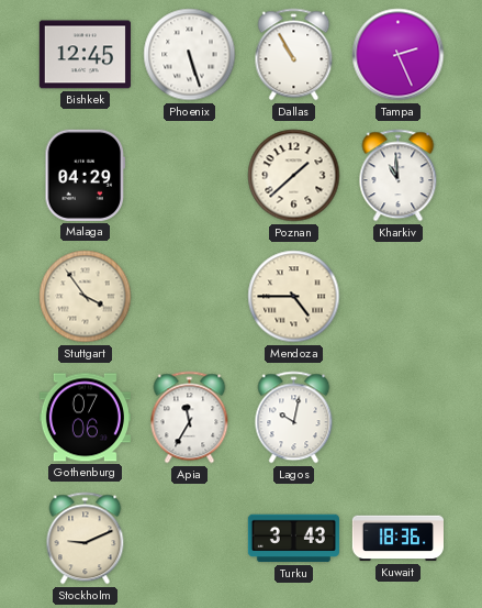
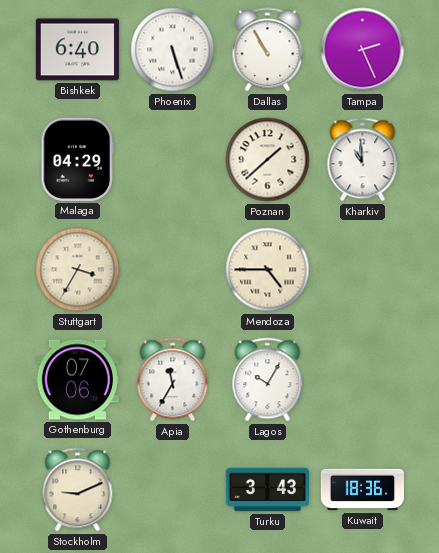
Bishkek: 12:45 -> 6:40 (77, 50)
Stuttgart: 3:54 -> 3:35 (78, 270)
Lagos: 10:02 -> 10:05 (268, 380)
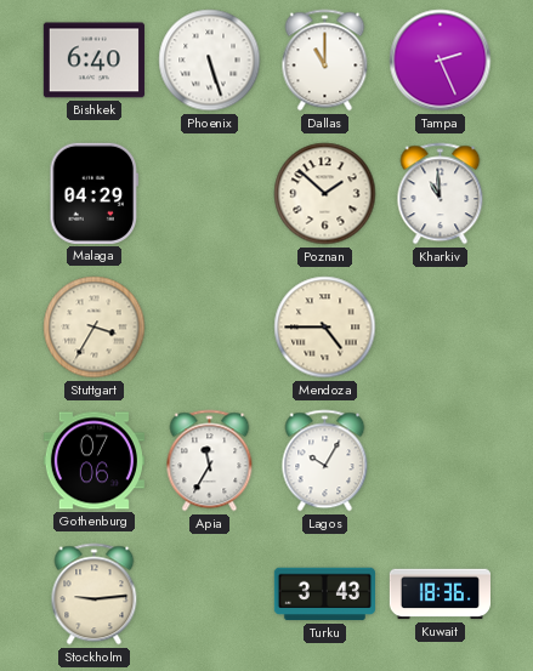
Dallas: 10:55 -> 11:00 (325, 61)
Poznan: 1:38 -> 1:52 (325, 194)
Stockholm: 9:11 -> 9:14 (95, 595)
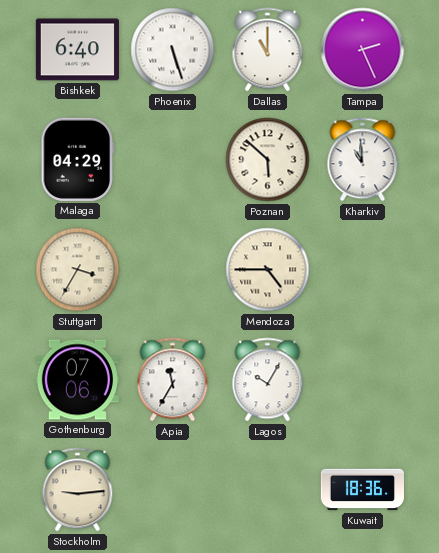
Poznan: 1:52 -> 5:52 (268, 160)
Turku: 3:43 -> none (324, 595)
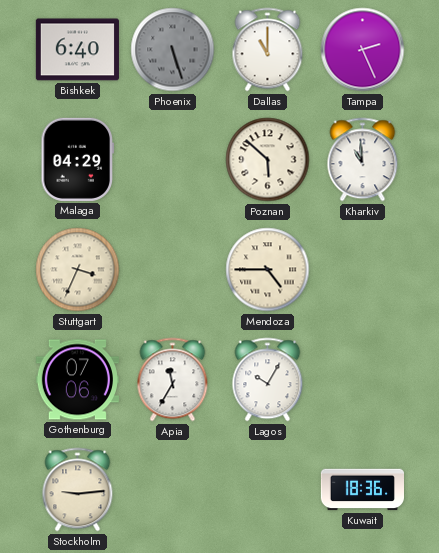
Phoenix dial: white -> grey (173, 50)
Stuttgart: 3:35 -> 3:34 (78, 270)
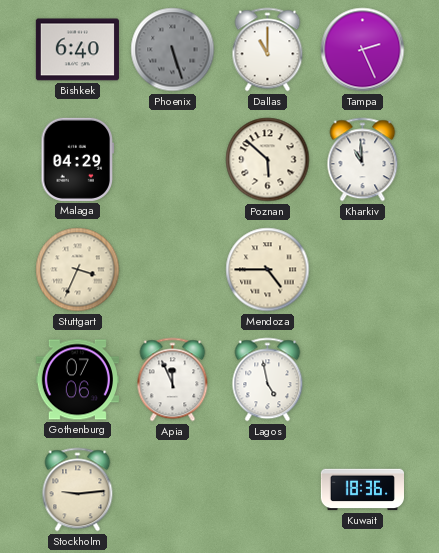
Apia: 11:35 -> 11:56 (173, 380)
Lagos: 10:05 -> 4:58 (268, 380)
